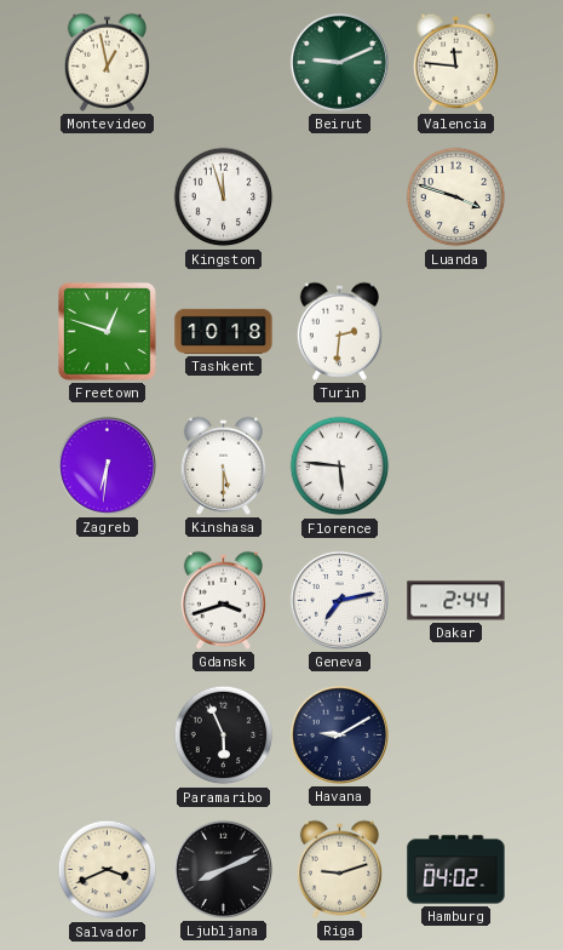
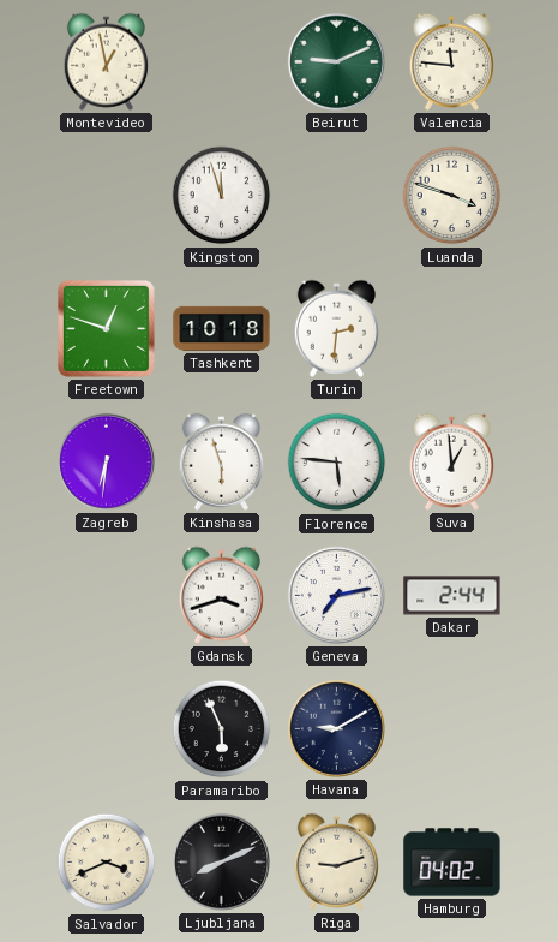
Kinshasa: 5:30 -> 5:57 (221, 461)
Suva: none -> 12:59 (451, 461)
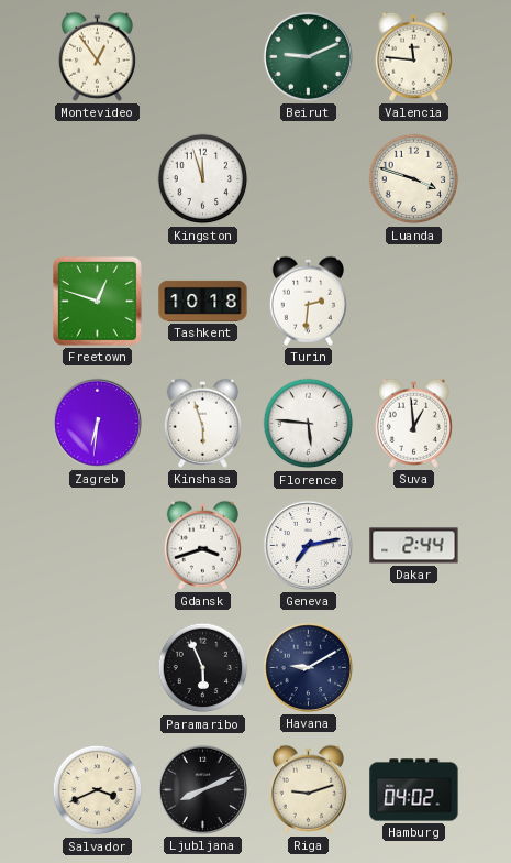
Montevideo: 12:58 -> 12:54 (97, 56)
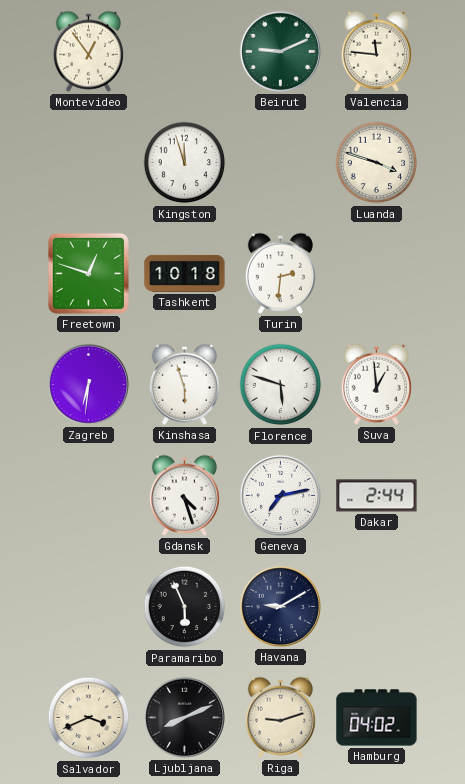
Florence: 5:46 -> 5:48 (281, 385)
Gdansk: 3:42 -> 4:27 (184, 495)
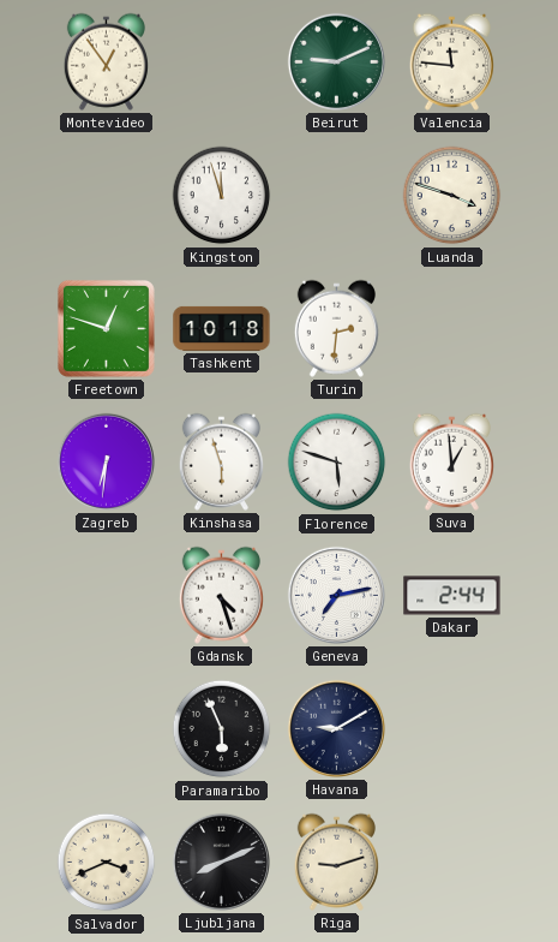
Hamburg: 04:02 -> none (377, 718)
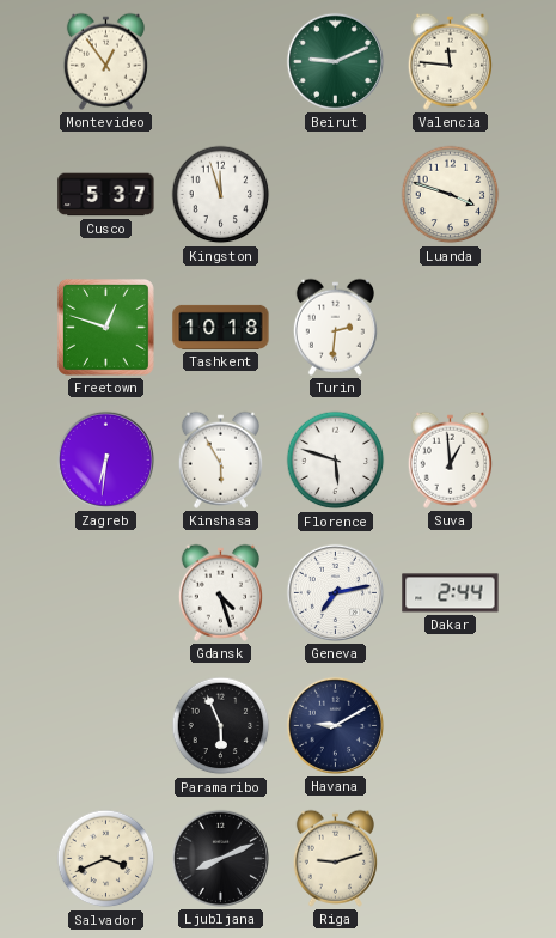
Cusco: none -> 5:37 (106, 195)
Kinshasa: 5:57 -> 5:55 (220, 459)
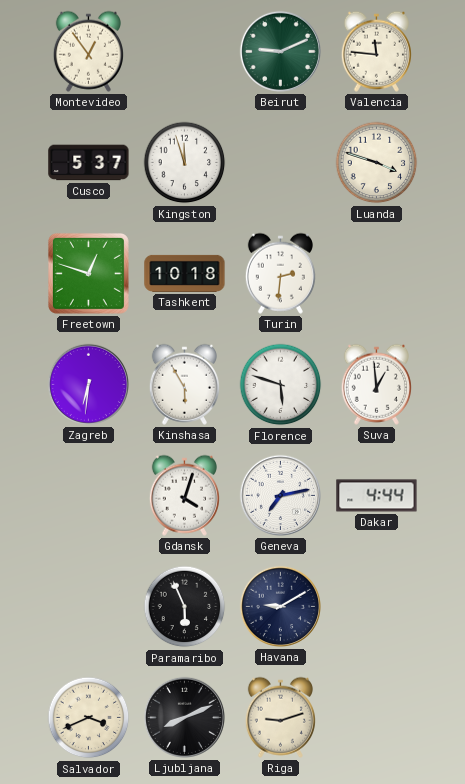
Gdansk: 4:27 -> 4:03 (184, 495)
Dakar: 2:44 -> 4:44 (377, 496)
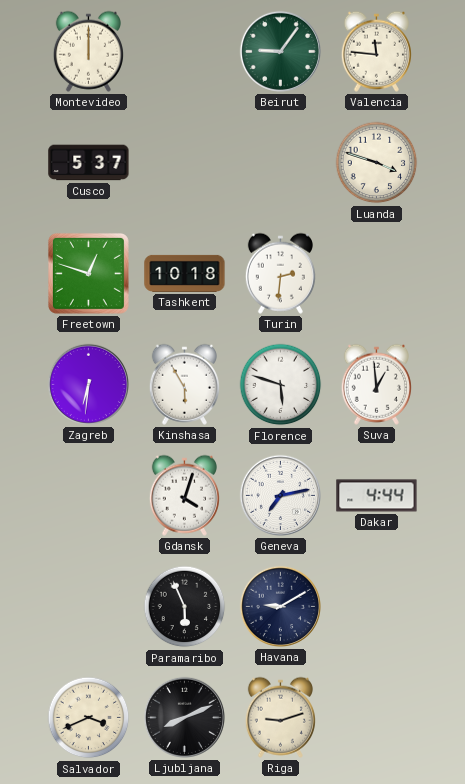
Montevideo: 12:54 -> 12:00 (88, 51)
Beirut: 9:11 -> 9:06 (280, 51)
Kingston: 11:57 -> none (185, 163)
